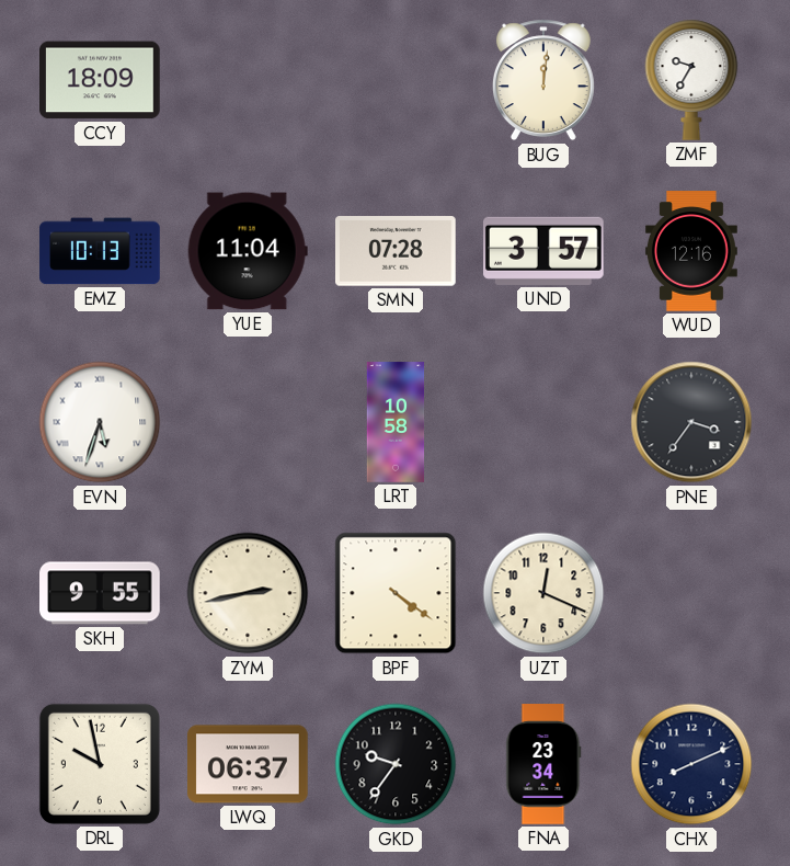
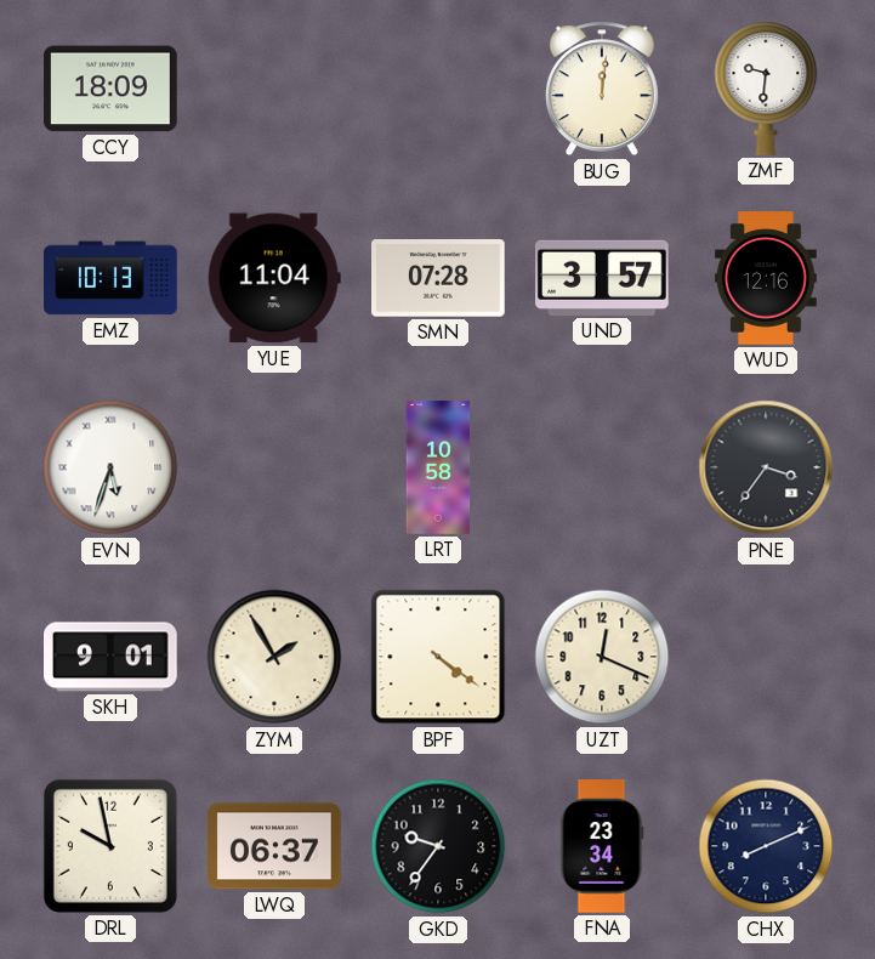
ZMF: 9:35 -> 9:31 (766, 89)
SKH: 9:55 -> 9:01 (112, 657)
ZYM: 2:43 -> 1:55 (274, 657)
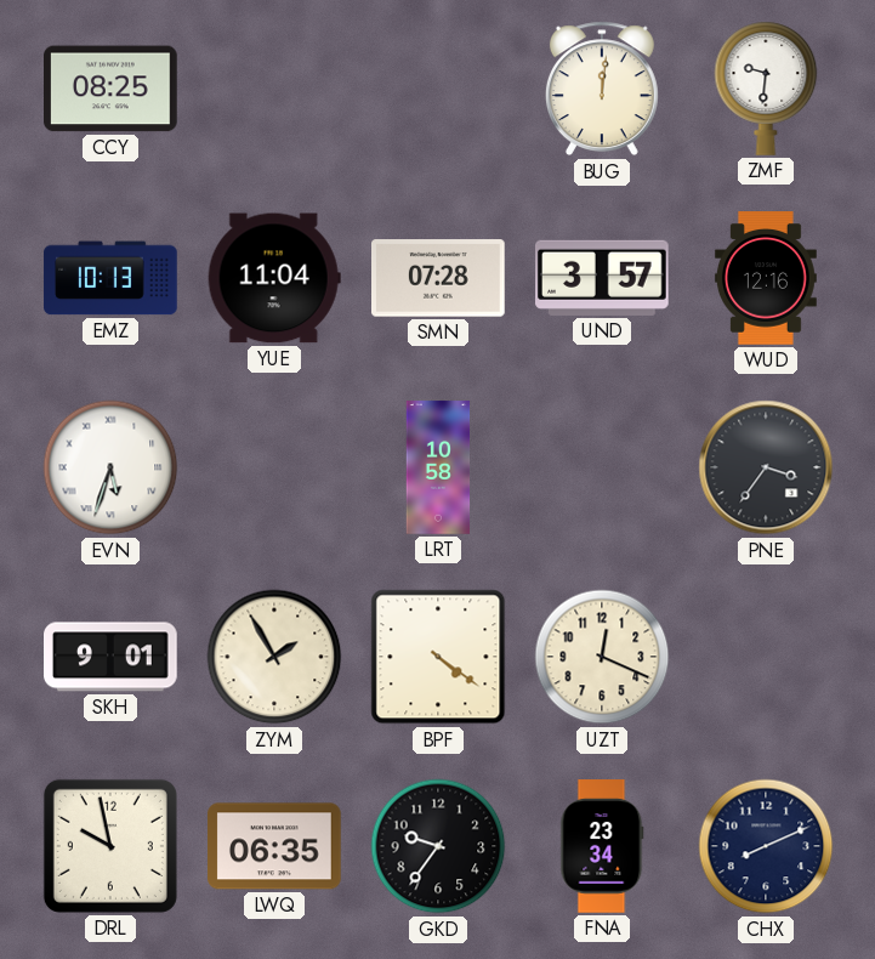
CCY: 18:09 -> 08:25 (112, 89)
LWQ: 06:37 -> 06:35 (275, 846)
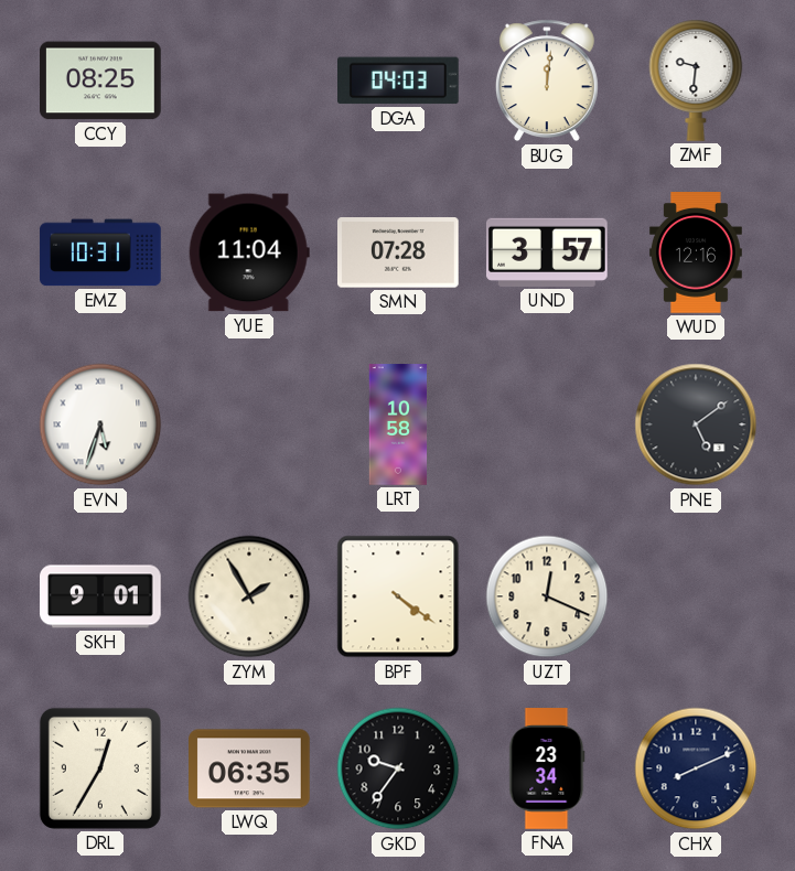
DGA: none -> 04:03 (399, 80)
EMZ: 10:13 -> 10:31 (100, 252)
PNE: 3:36 -> 5:09 (696, 424)
DRL: 9:58 -> 12:35 (100, 768)
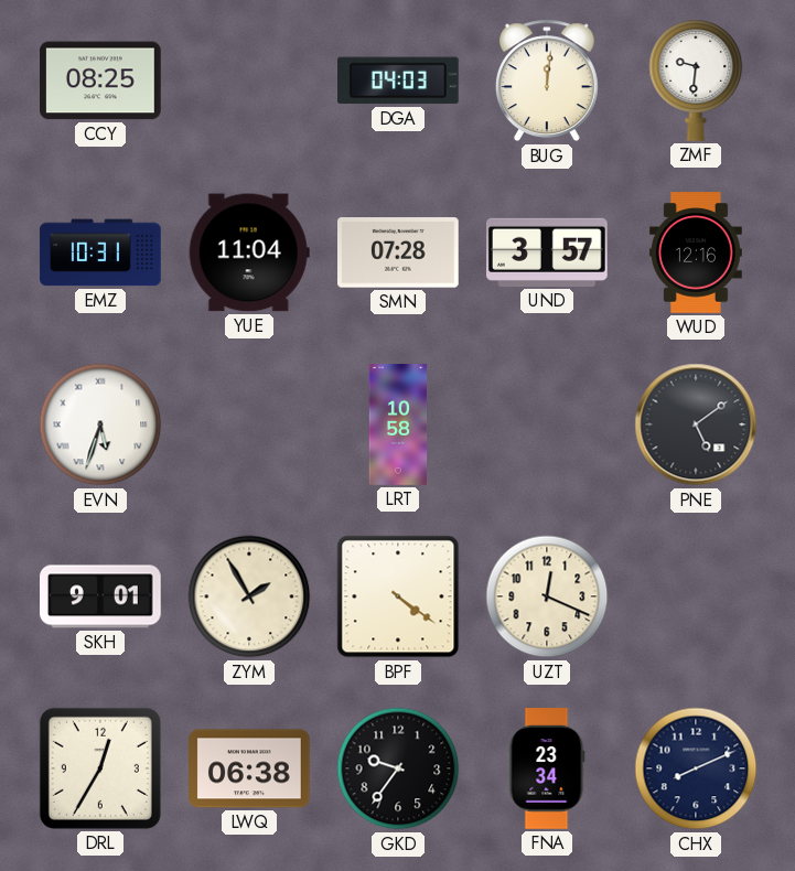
LWQ: 06:35 -> 06:38 (250, 768)
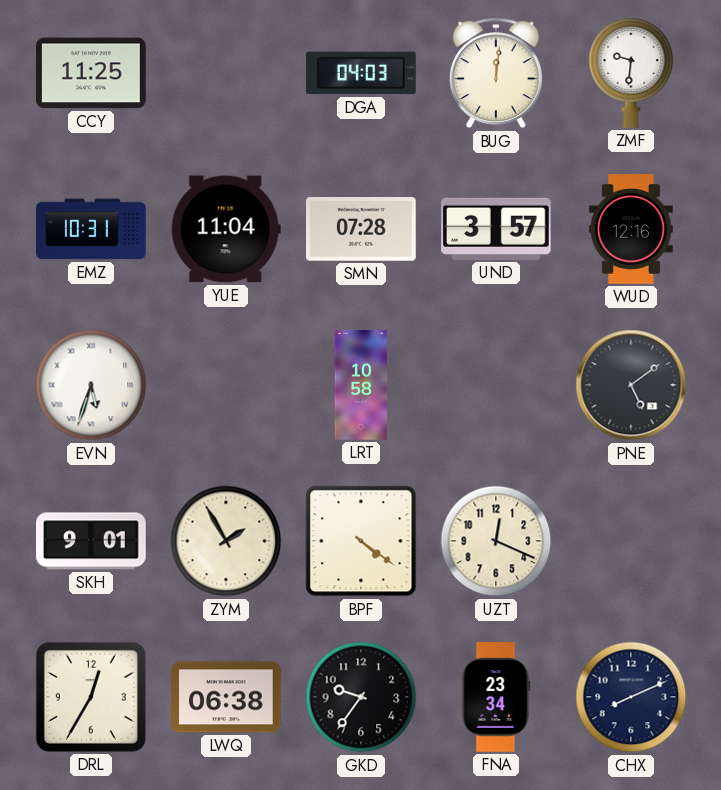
CCY: 08:25 -> 11:25 (92, 73)
